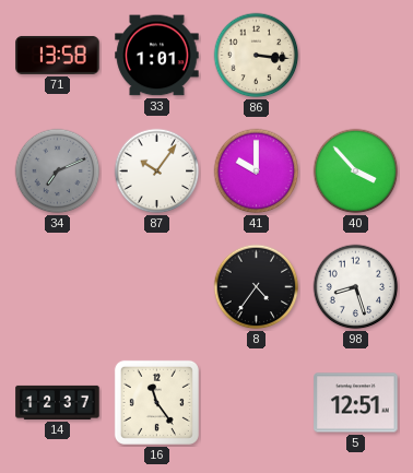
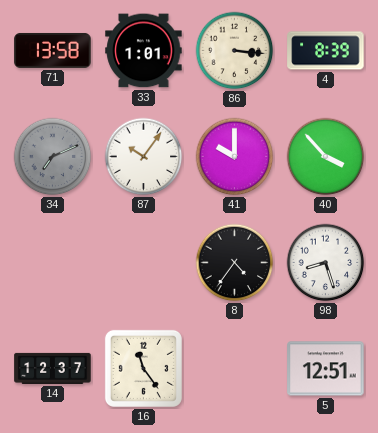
4: none -> 8:39 (326, 51)
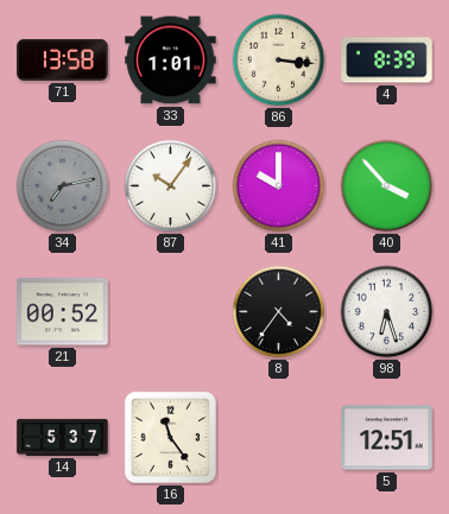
34: 7:11 -> 7:13 (63, 186)
21: none -> 00:52 (63, 312)
98: 8:27 -> 6:27 (387, 312)
14: 12:37 -> 5:37 (63, 437)
